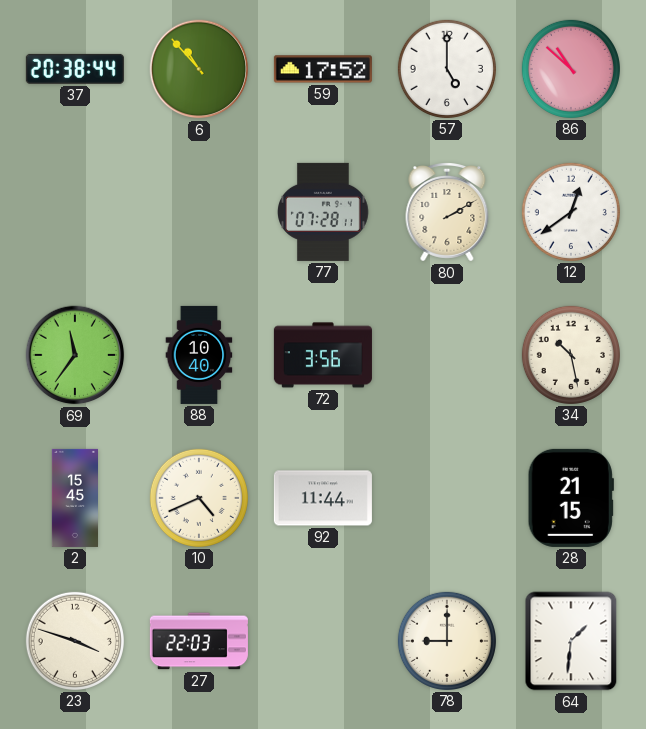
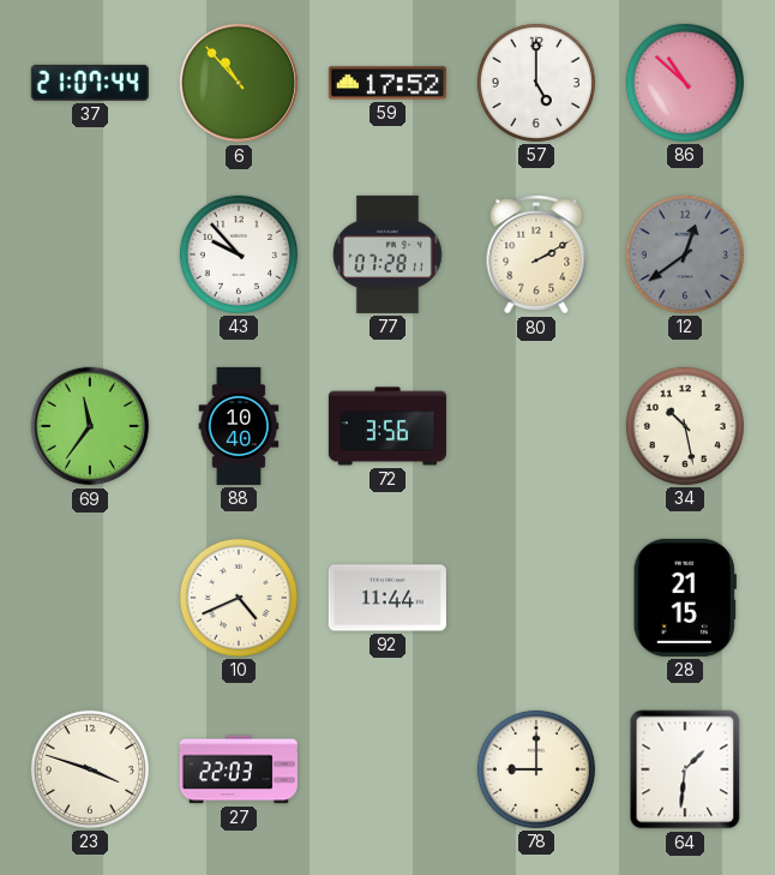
37: 20:38 -> 21:07 (90, 83)
43: none -> 9:53 (239, 254)
12 dial: white -> grey (685, 254)
2: 15:45 -> none (74, 498)
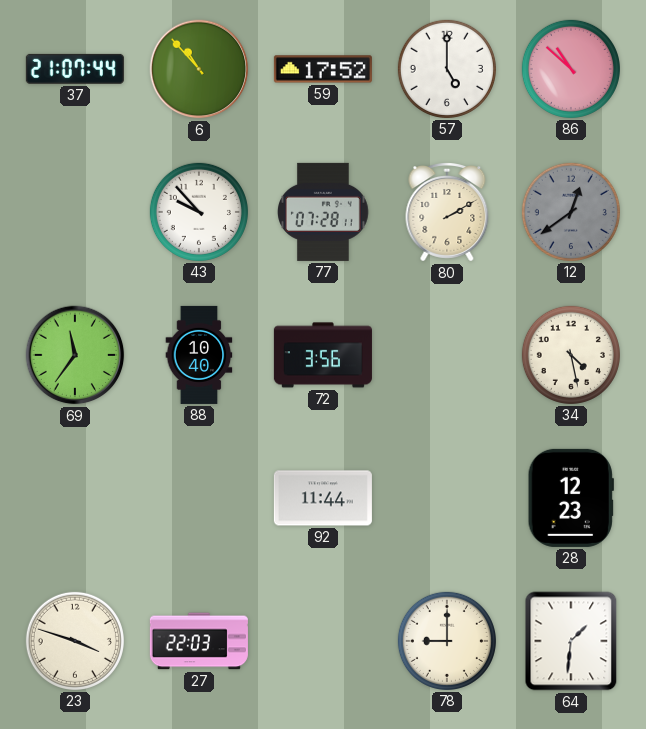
34: 10:28 -> 4:28 (571, 355)
10: 4:41 -> none (239, 598)
28: 21:15 -> 12:23 (571, 498)
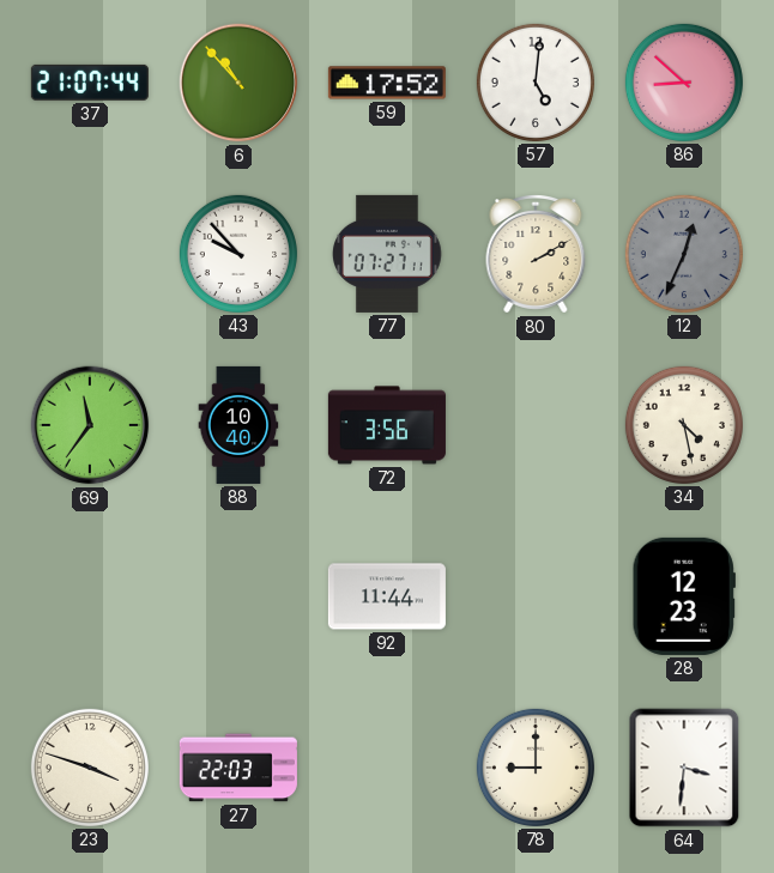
57: 5:00 -> 5:01 (536, 83)
86: 10:52 -> 8:52 (684, 83)
77: 07:28 -> 07:27 (388, 254)
12: 12:39 -> 12:34 (684, 254)
64: 1:31 -> 3:31 (684, 768)
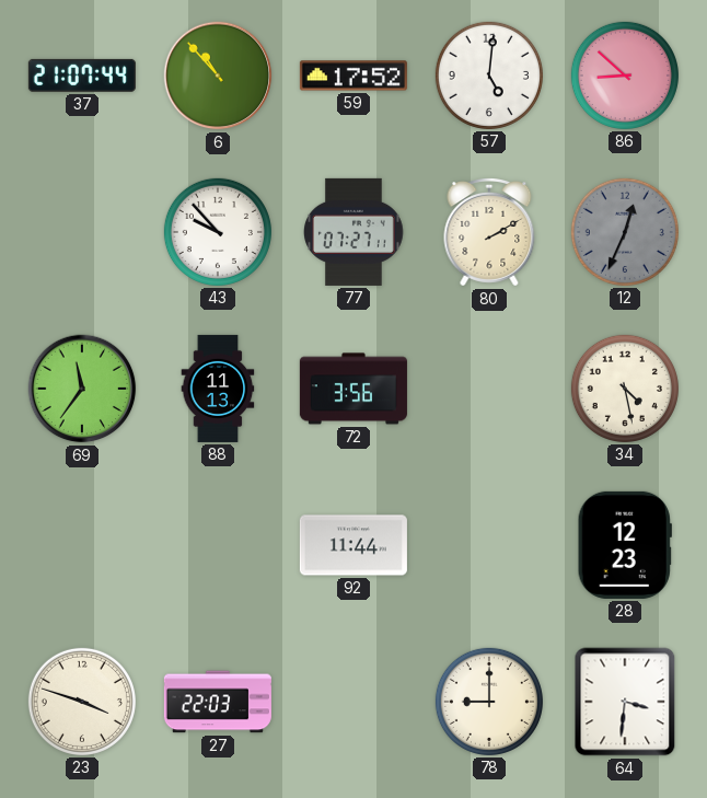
88: 10:40 -> 11:13 (218, 389)
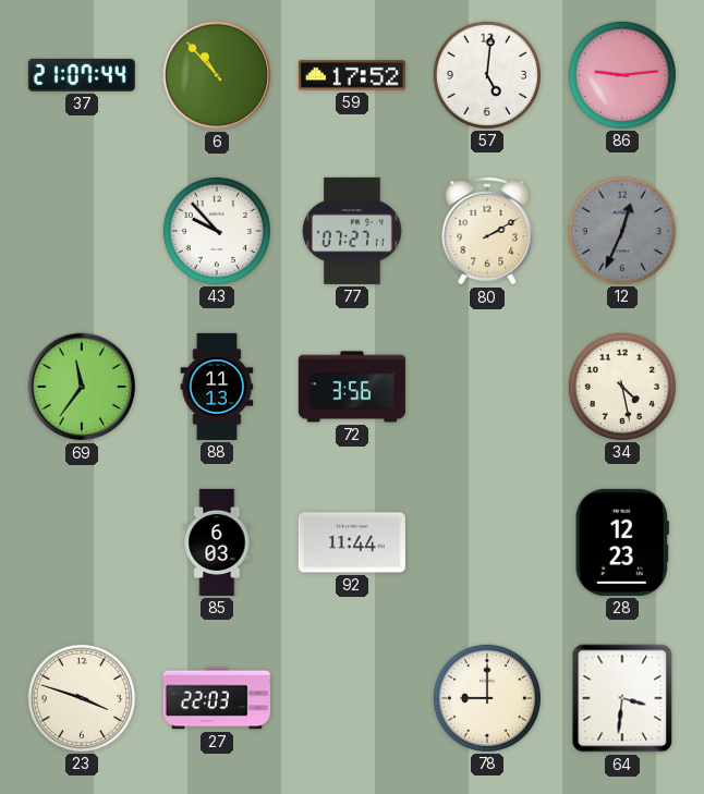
86: 8:52 -> 9:14 (622, 75)
85: none -> 6:03 (217, 542)
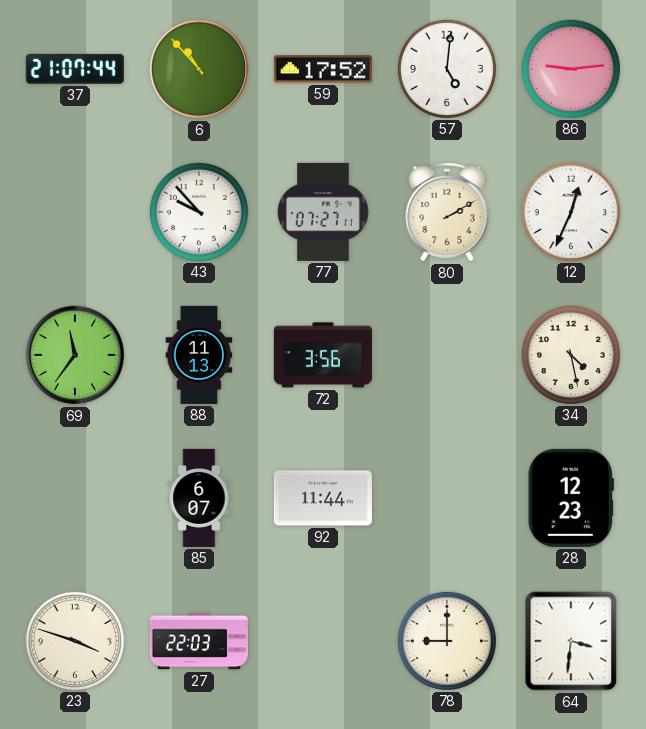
12 dial: grey -> white (571, 212)
85: 6:03 -> 6:07 (199, 498)
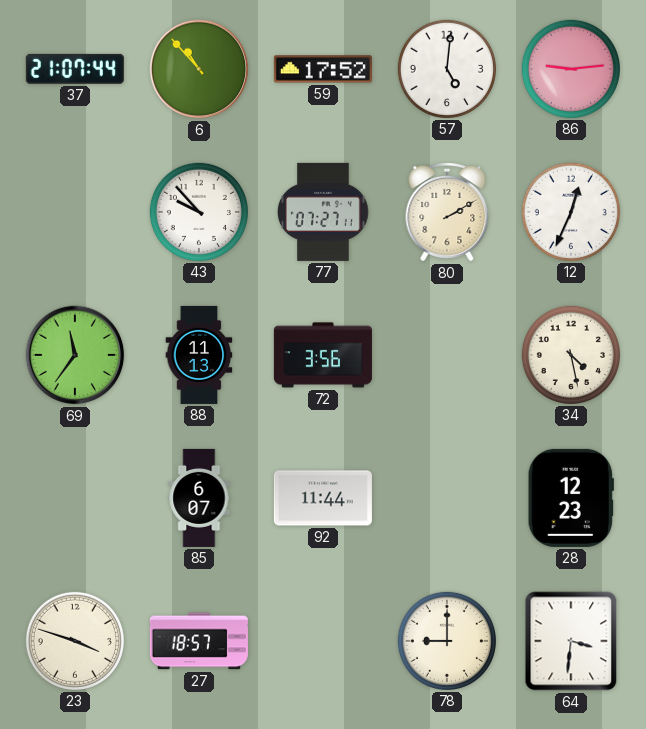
27: 22:03 -> 18:57 (199, 641)
